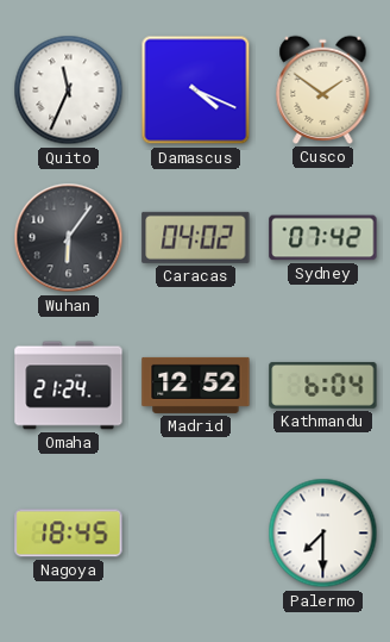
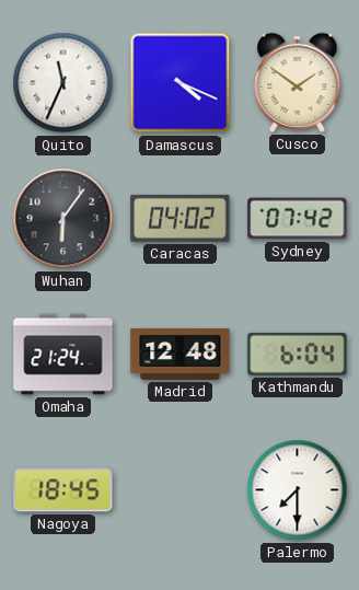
Madrid: 12:52 -> 12:48 (181, 354)
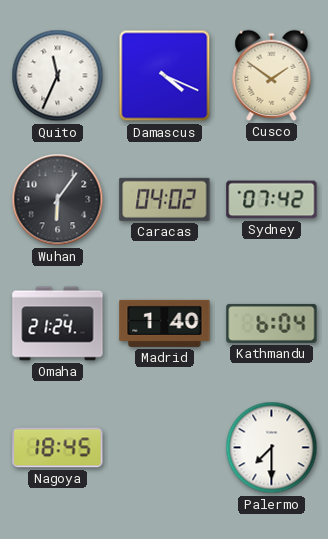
Madrid: 12:48 -> 1:40 (165, 323)
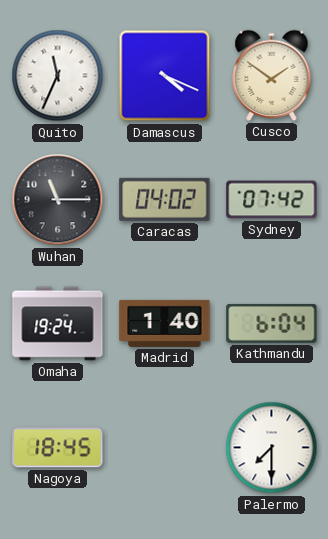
Wuhan: 6:06 -> 11:15 (58, 200)
Omaha: 21:24 -> 19:24 (58, 324)
